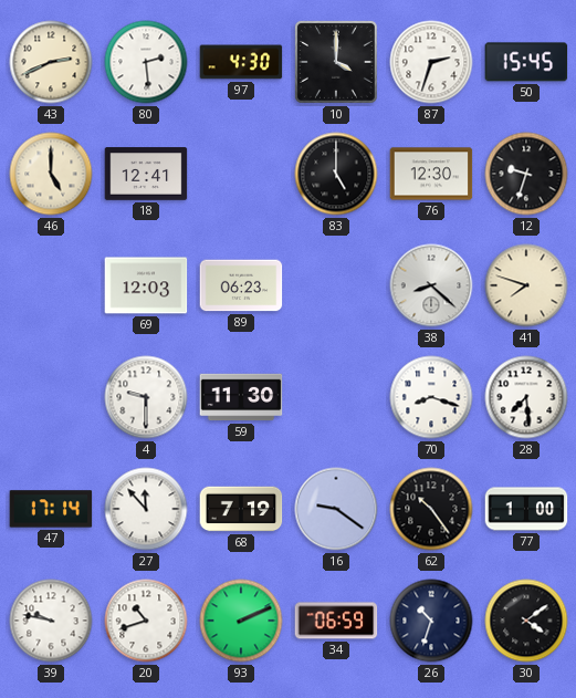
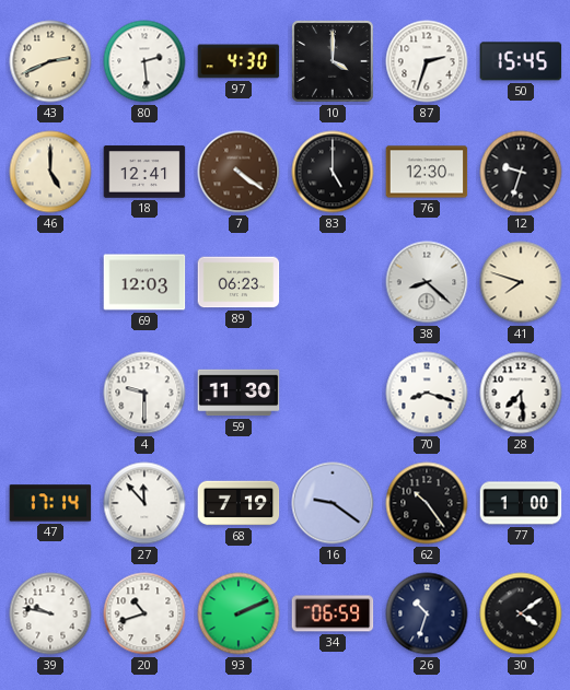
7: none -> 4:21 (239, 172)
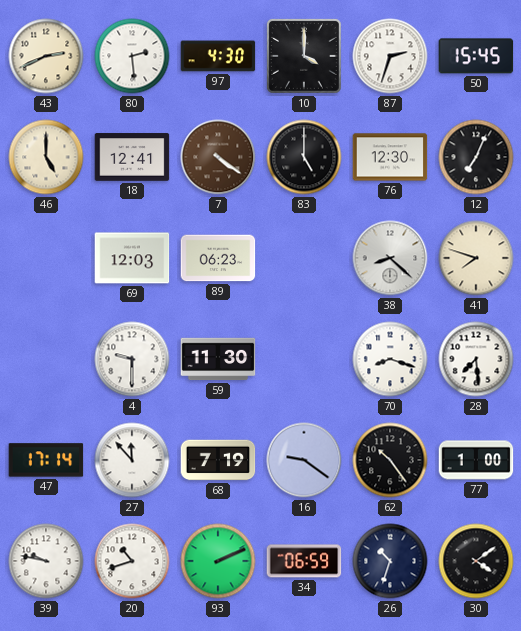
12: 9:33 -> 7:04 (476, 157)
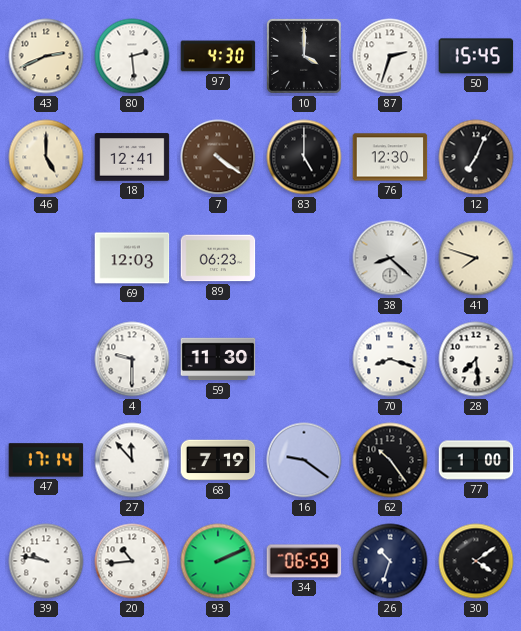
20: 10:42 -> 10:44 (132, 561)
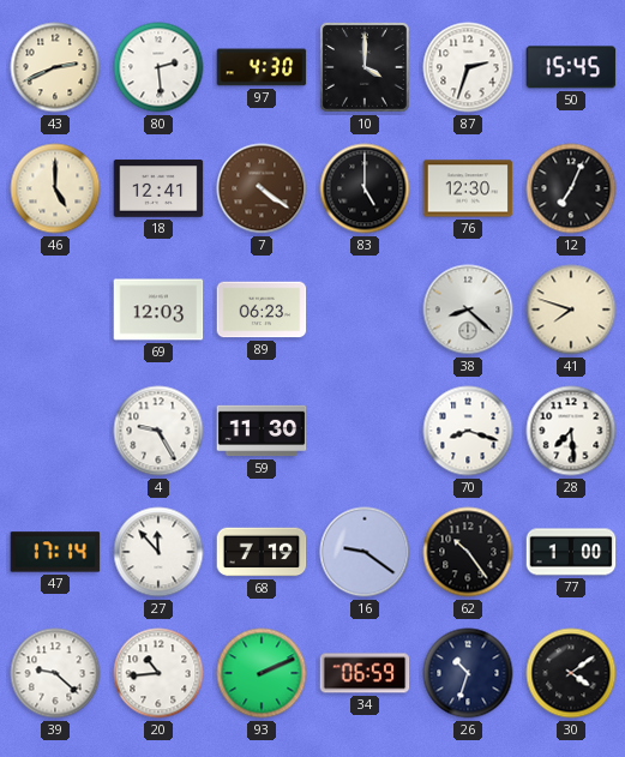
4: 9:30 -> 9:25 (158, 431)
39: 9:47 -> 9:22 (55, 673)
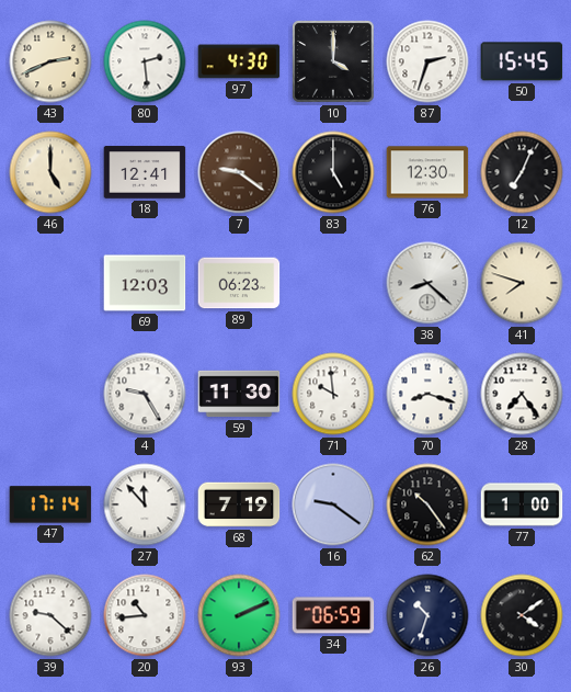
7: 4:21 -> 9:21 (239, 172)
71: none -> 9:59 (333, 394)
28: 7:29 -> 7:24 (522, 394)
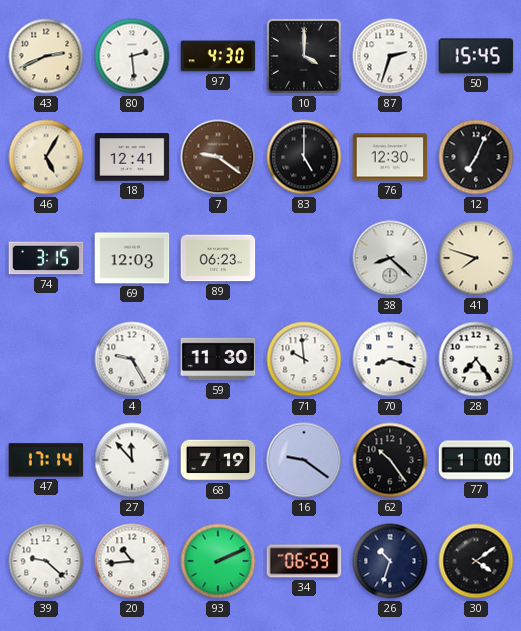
46: 5:00 -> 5:05 (46, 157)
74: none -> 3:15 (46, 258)
